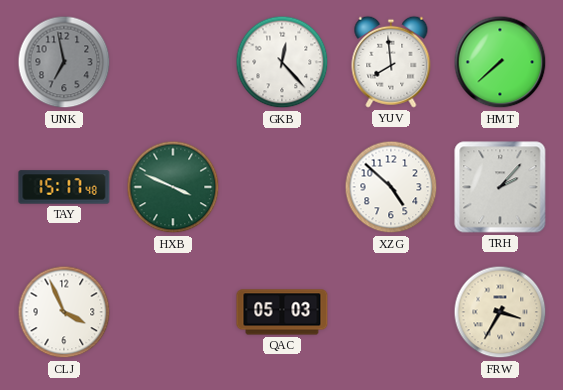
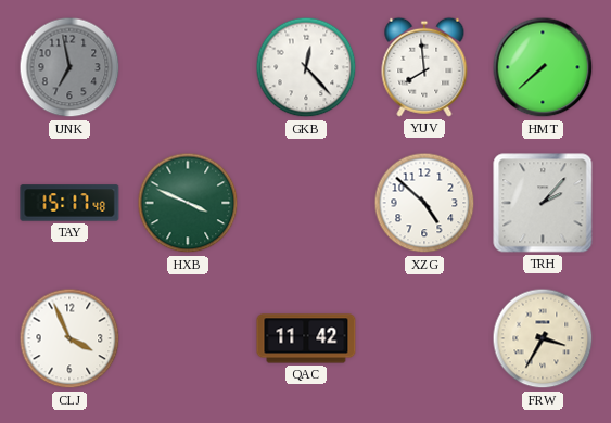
QAC: 05:03 -> 11:42 (306, 338)
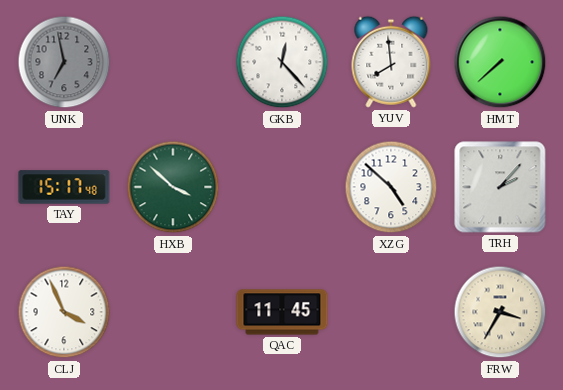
HXB: 3:49 -> 3:52 (173, 187)
QAC: 11:42 -> 11:45 (282, 312)
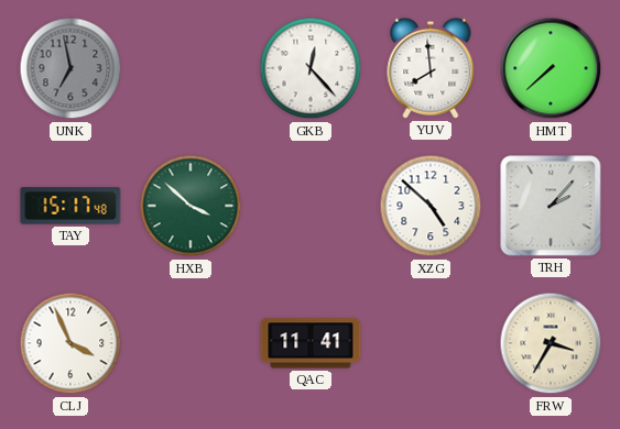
QAC: 11:45 -> 11:41 (311, 343)
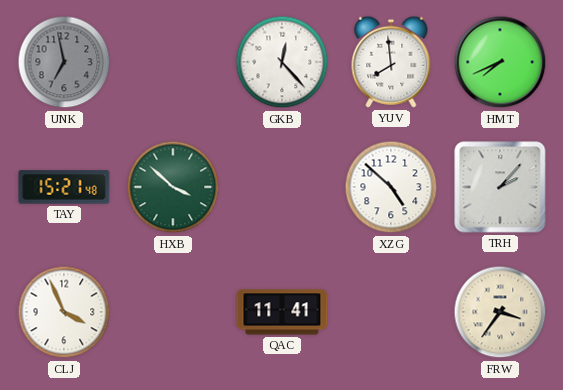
HMT: 7:38 -> 7:41 (500, 62)
TAY: 15:17 -> 15:21 (64, 187)
FRW: 3:35 -> 3:36 (500, 312)
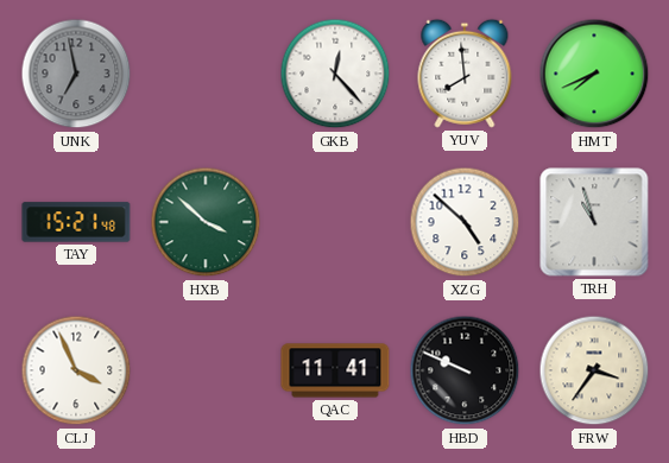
TRH: 2:07 -> 10:57 (594, 222)
HBD: none -> 9:49 (465, 370)
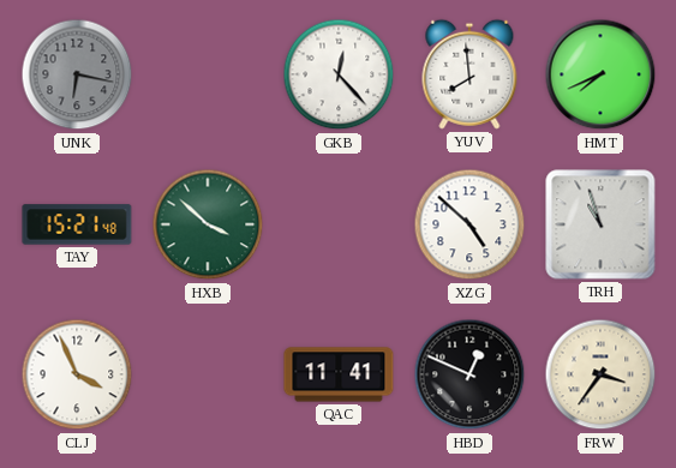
UNK: 6:58 -> 6:17 (77, 74)
HBD: 9:49 -> 12:49 (469, 374)
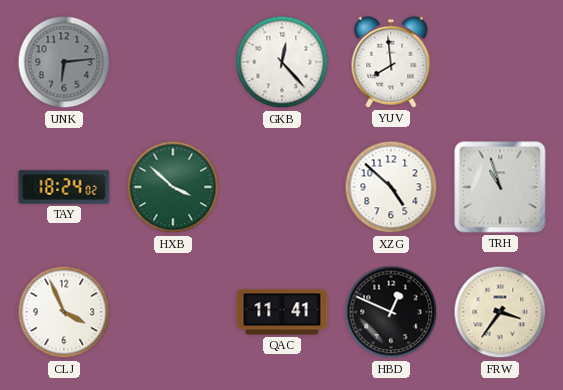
UNK: 6:17 -> 6:14 (64, 62)
HMT: 7:41 -> none (600, 74)
TAY: 15:21 -> 18:24 (64, 187)
